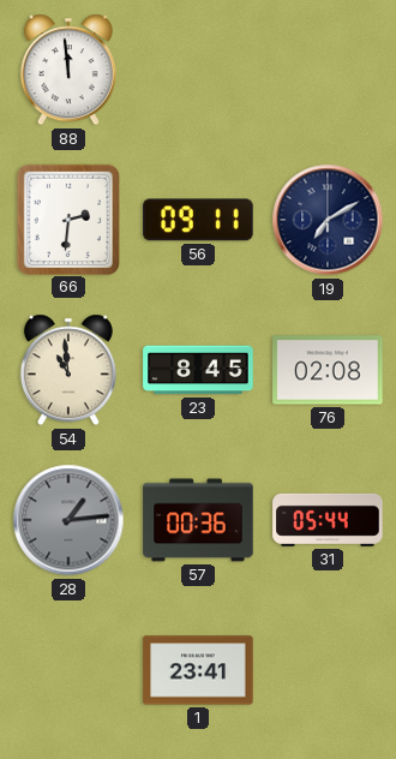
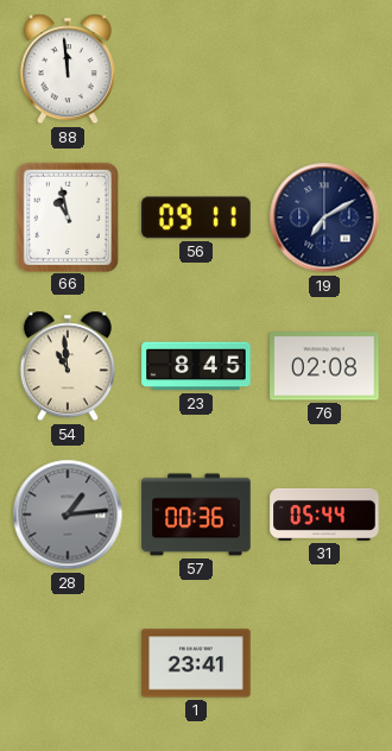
66: 2:31 -> 10:58 (67, 216)
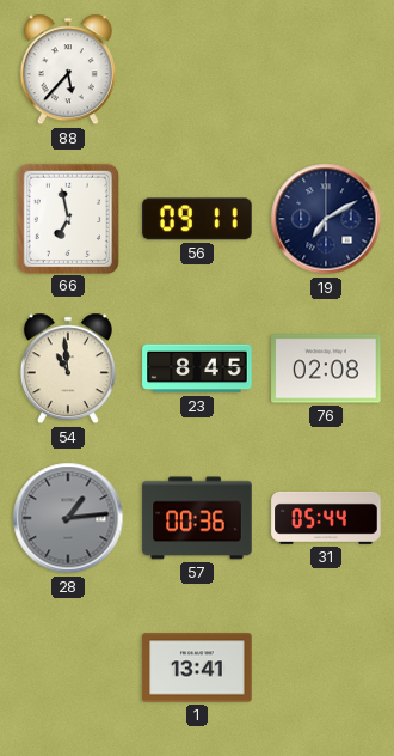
88: 11:59 -> 5:37 (68, 69)
66: 10:58 -> 6:58 (67, 218)
1: 23:41 -> 13:41 (197, 667)
